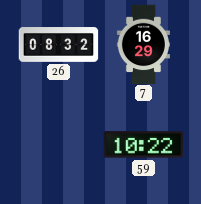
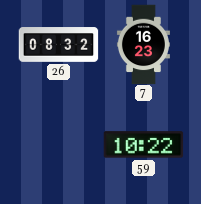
7: 16:29 -> 16:23 (143, 44)
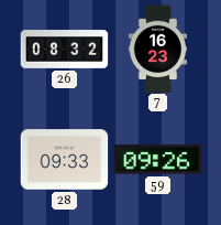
28: none -> 09:33 (64, 160)
59: 10:22 -> 09:26 (157, 160)
